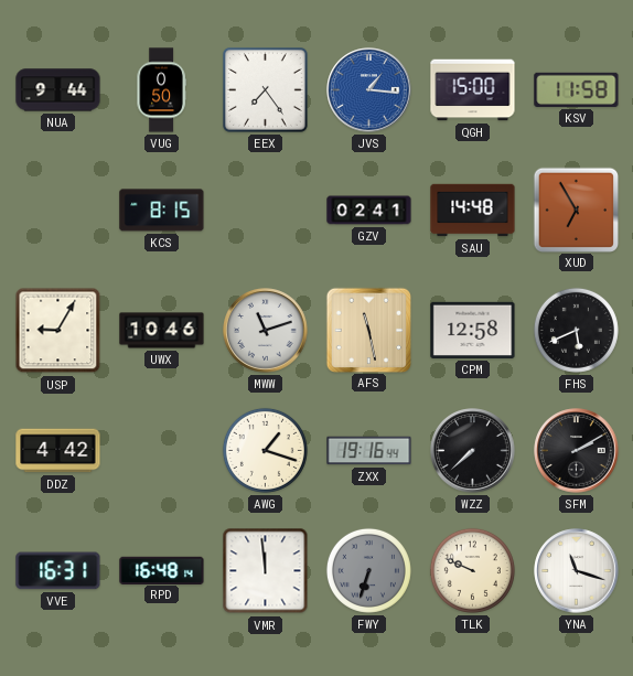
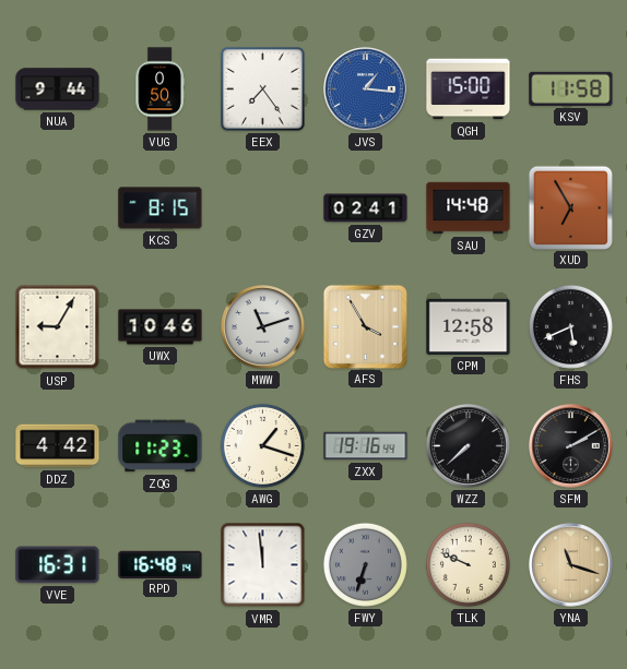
AFS: 11:28 -> 3:55 (365, 326)
ZQG: none -> 11:23 (161, 446)
YNA dial: white -> champagne (571, 565)
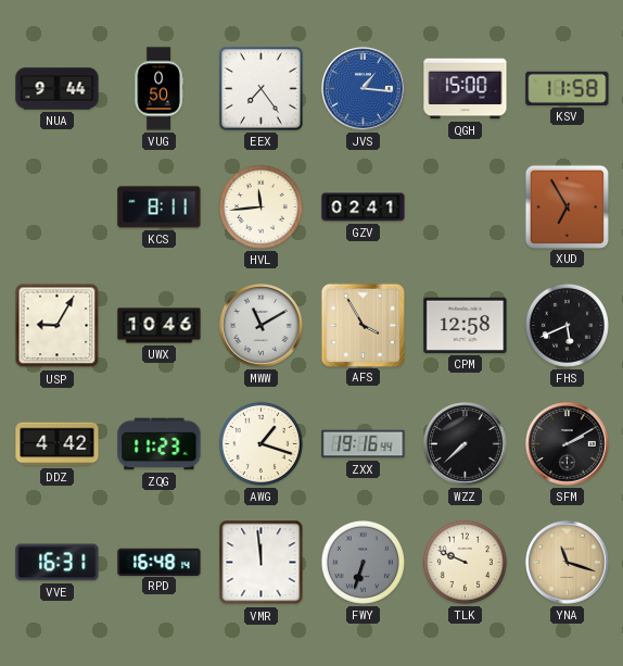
KCS: 8:15 -> 8:11 (160, 208)
HVL: none -> 11:44 (260, 206)
SAU: 14:48 -> none (469, 208)
MWW: 11:12 -> 11:10 (262, 326)
